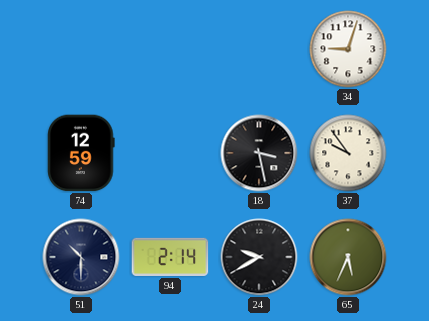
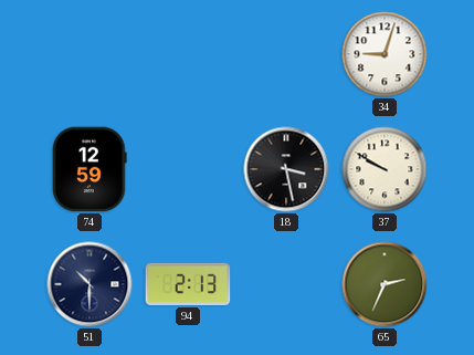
37: 9:54 -> 9:50 (385, 169)
94: 2:14 -> 2:13 (188, 284)
24: 9:40 -> none (259, 257)
65: 5:34 -> 2:34 (385, 284)
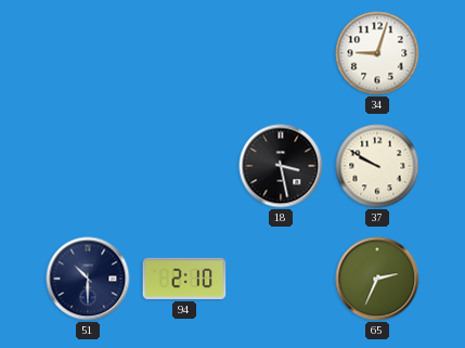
74: 12:59 -> none (89, 169)
94: 2:13 -> 2:10 (184, 279)
